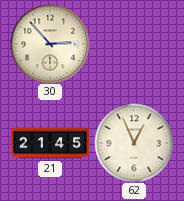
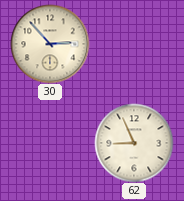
21: 21:45 -> none (50, 143)
62: 12:56 -> 8:56 (134, 143)
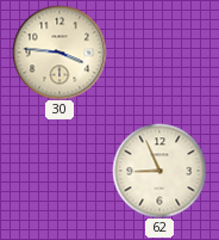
30: 2:53 -> 3:46 (60, 53)
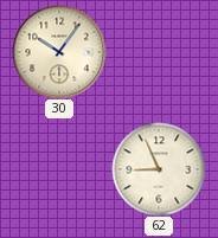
30: 3:46 -> 10:06 (59, 52)
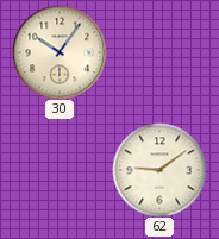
62: 8:56 -> 9:09 (159, 170)
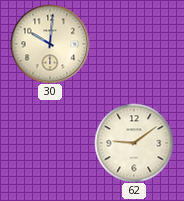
30: 10:06 -> 10:01 (50, 44)
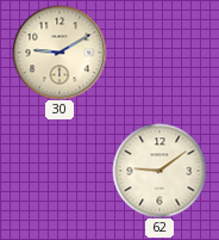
30: 10:01 -> 9:10 (60, 53)
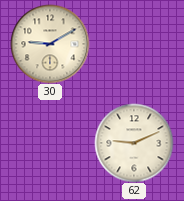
62: 9:09 -> 9:11 (134, 143)
